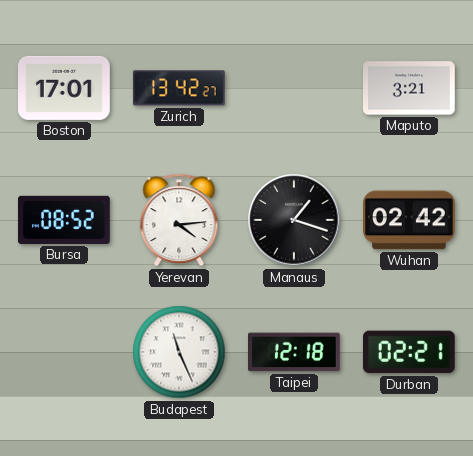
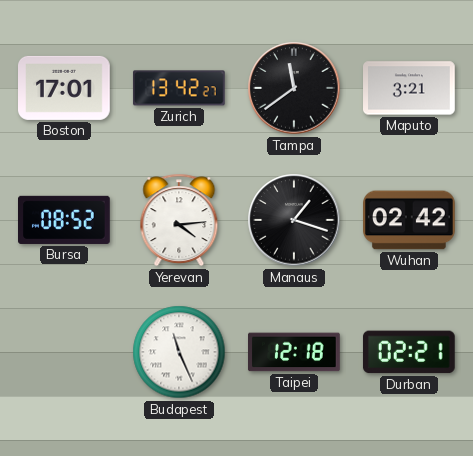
Tampa: none -> 11:39 (294, 88)
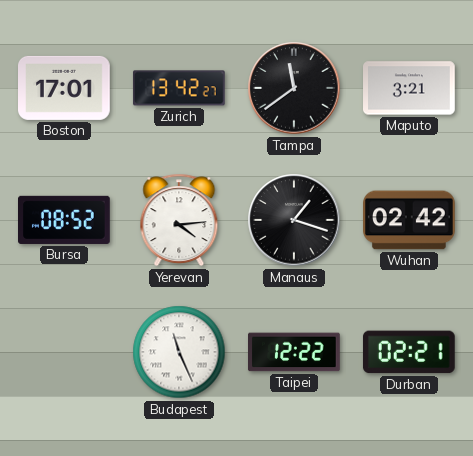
Taipei: 12:18 -> 12:22 (295, 352)
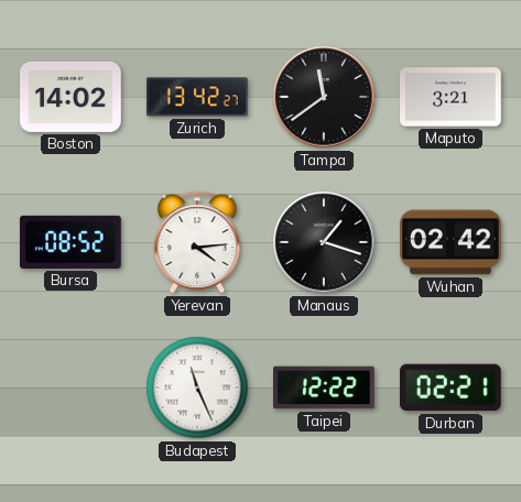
Boston: 17:01 -> 14:02 (72, 97)
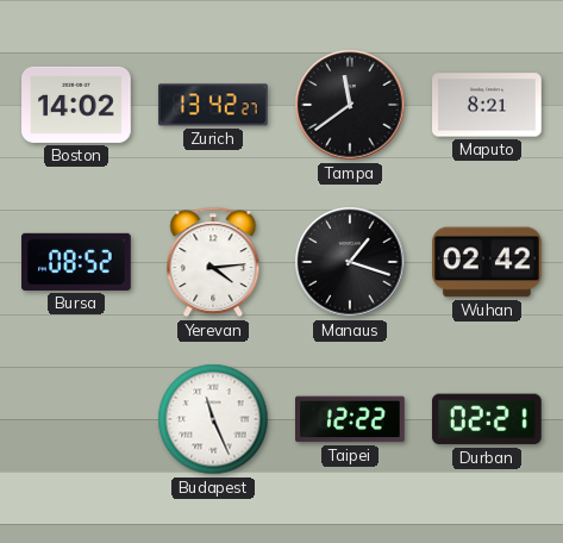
Maputo: 3:21 -> 8:21 (487, 105)
